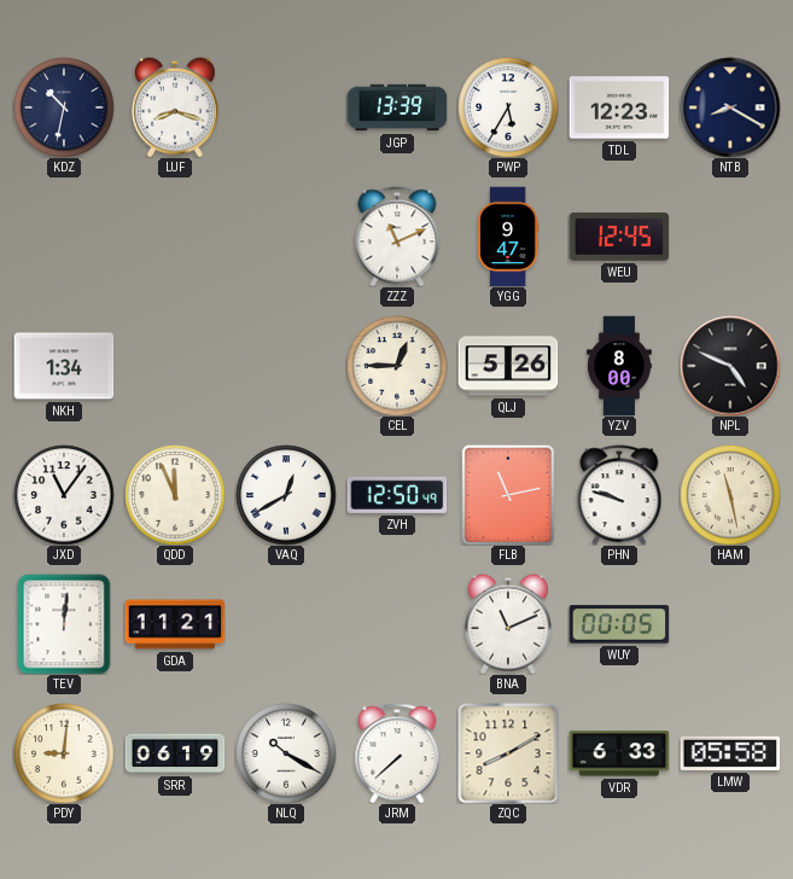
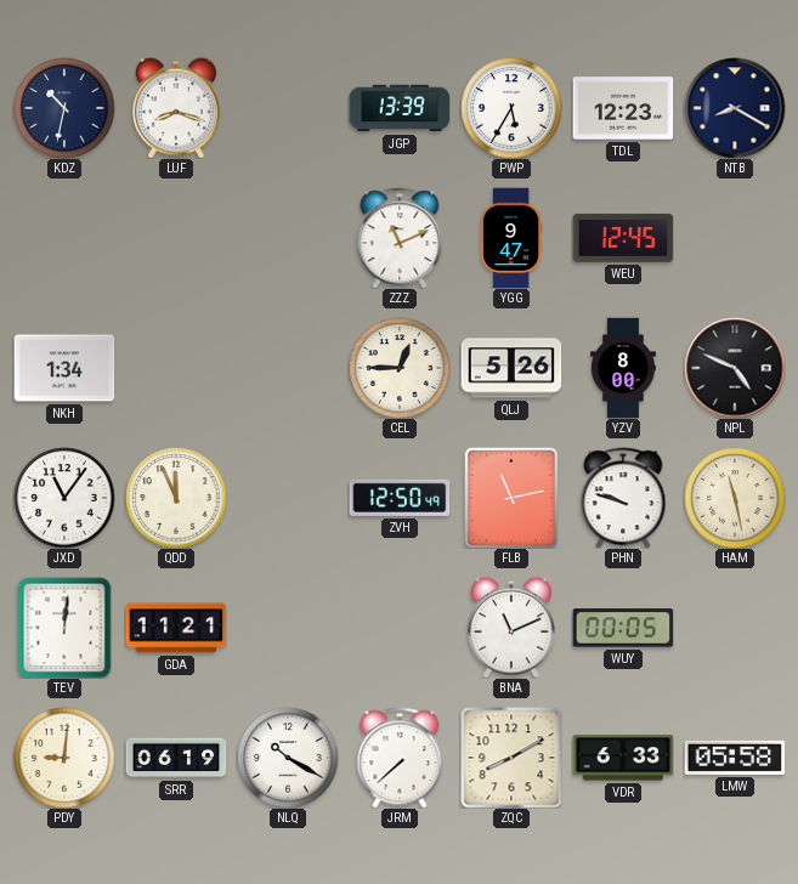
VAQ: 12:40 -> none (286, 495)
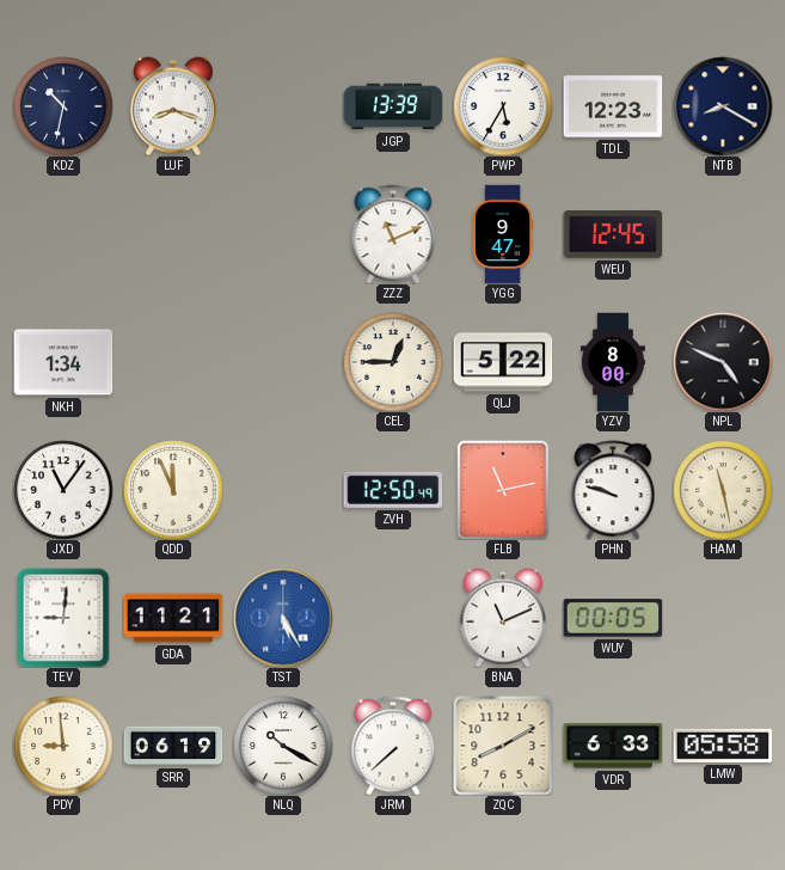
QLJ: 5:26 -> 5:22 (503, 362)
TEV: 12:01 -> 9:01 (63, 618)
TST: none -> 5:25 (283, 618)
PDY: 9:01 -> 8:59 (63, 746)
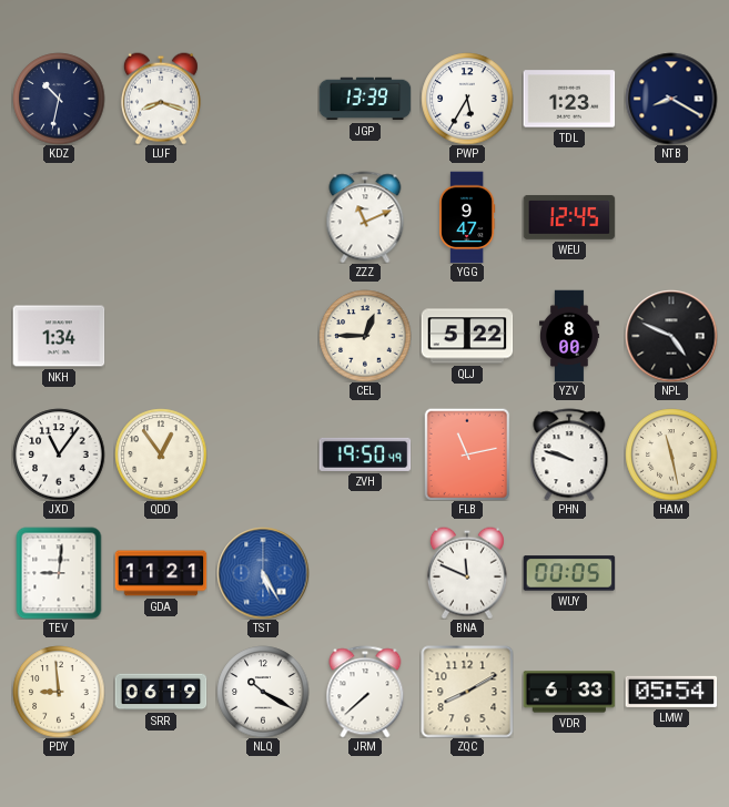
TDL: 12:23 -> 1:23 (569, 99)
QDD: 11:56 -> 12:54 (161, 454)
ZVH: 12:50 -> 19:50 (365, 454)
BNA: 11:11 -> 11:49 (467, 573)
LMW: 05:58 -> 05:54 (671, 692)
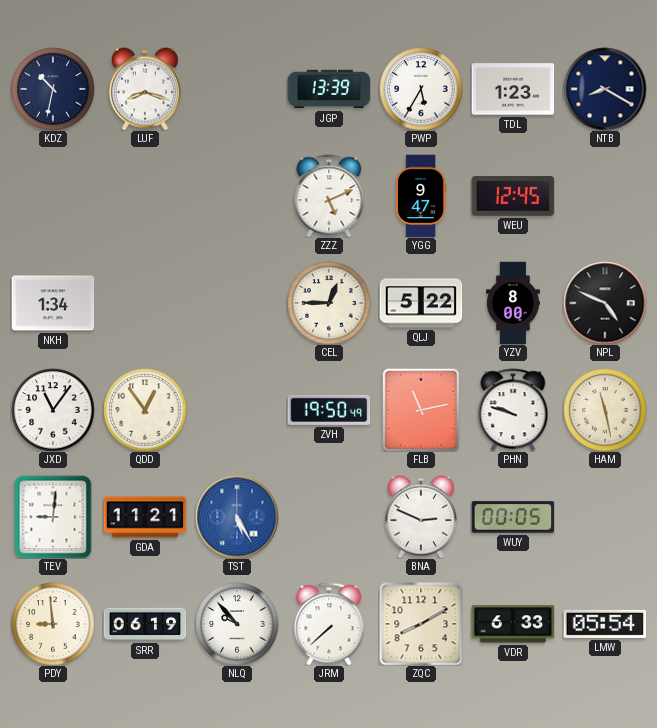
ZZZ: 11:11 -> 5:11 (329, 196)
BNA: 11:49 -> 2:49 (421, 517)
NLQ: 10:20 -> 9:53 (237, 624)
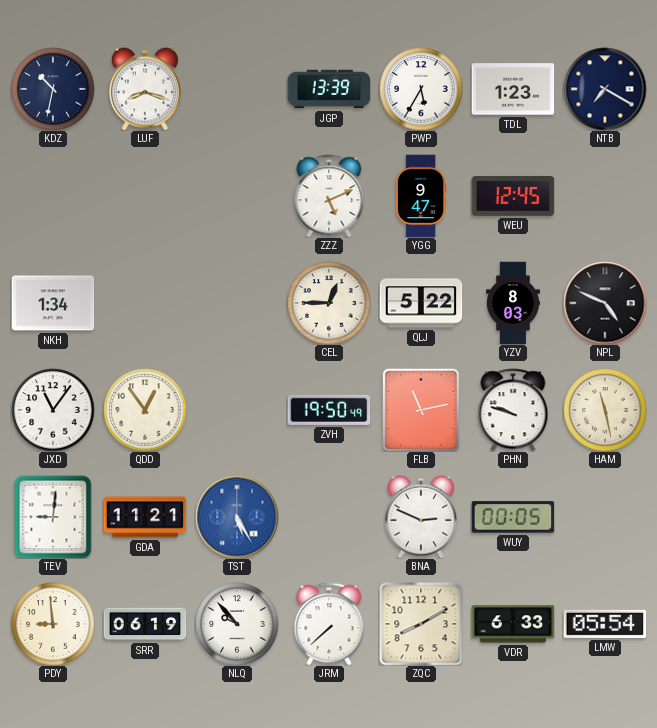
NTB: 8:20 -> 7:20 (605, 89)
YZV: 8:00 -> 8:03 (514, 303)
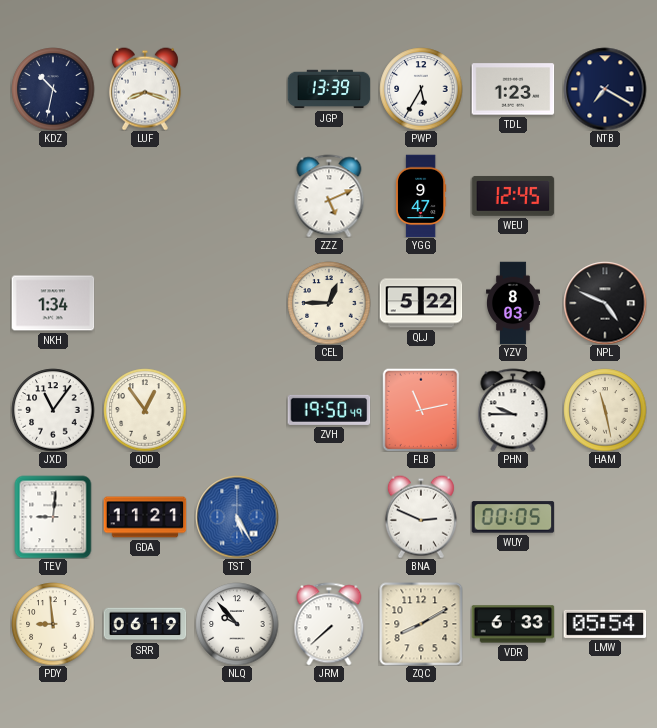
PHN: 9:48 -> 9:45 (513, 410)
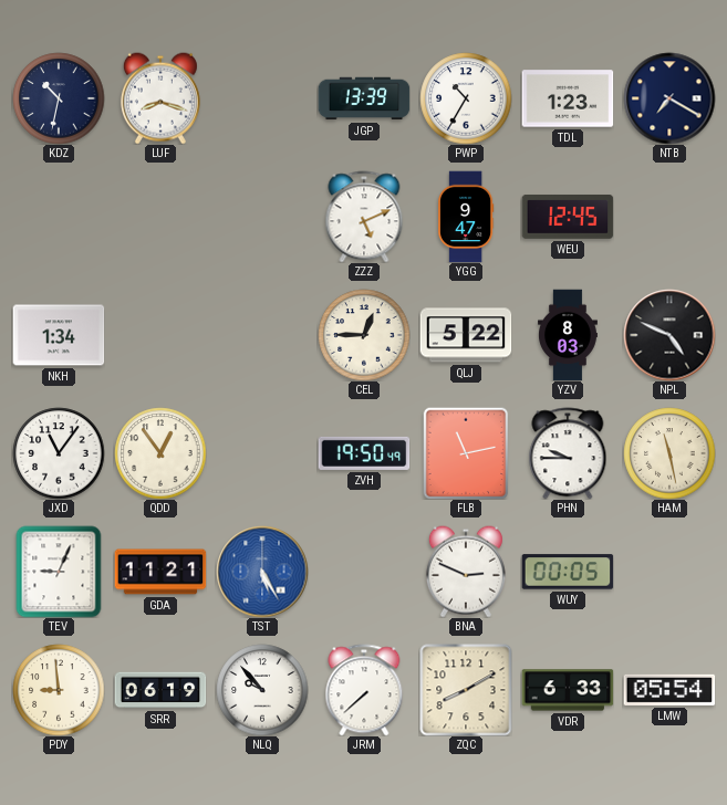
PWP: 5:35 -> 10:35 (466, 98)
TEV: 9:01 -> 9:04 (59, 572)
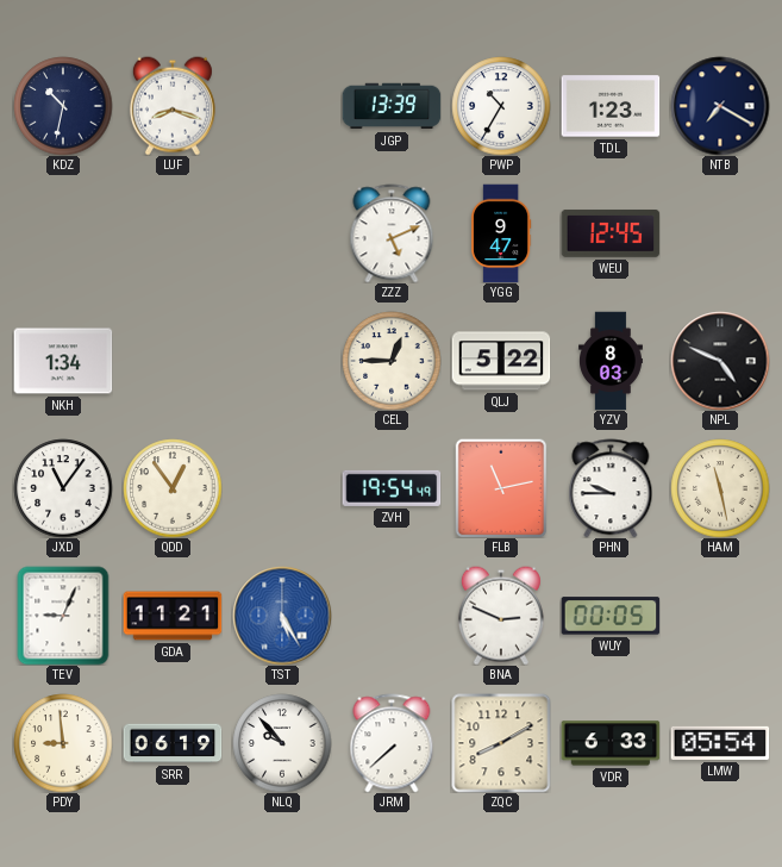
ZVH: 19:50 -> 19:54 (392, 488)
